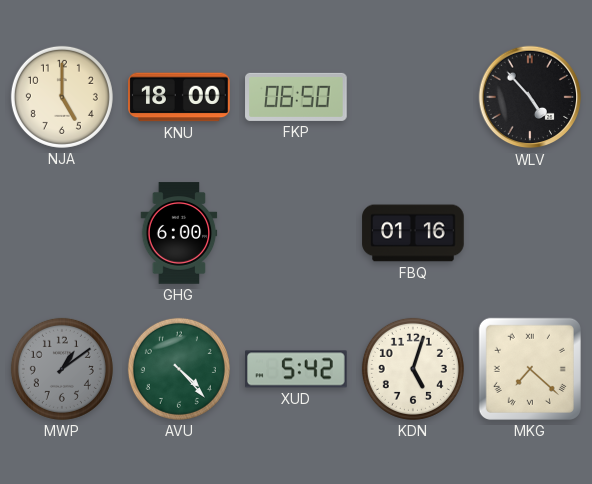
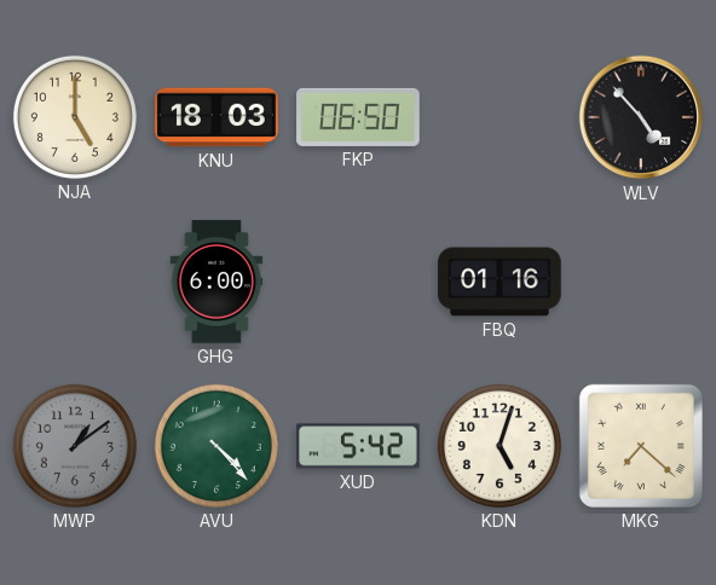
KNU: 18:00 -> 18:03 (216, 117)
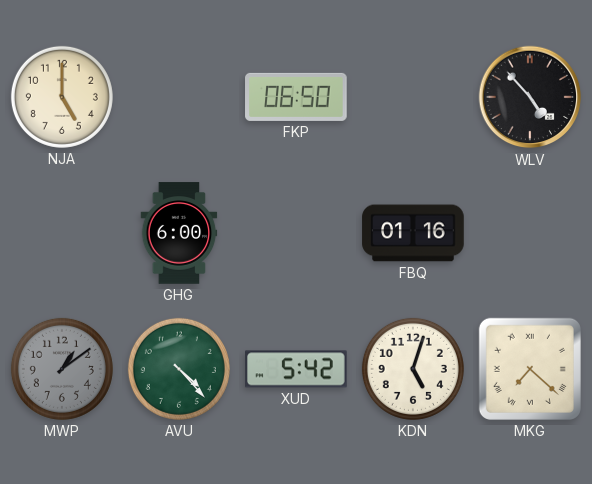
KNU: 18:03 -> none (216, 117)
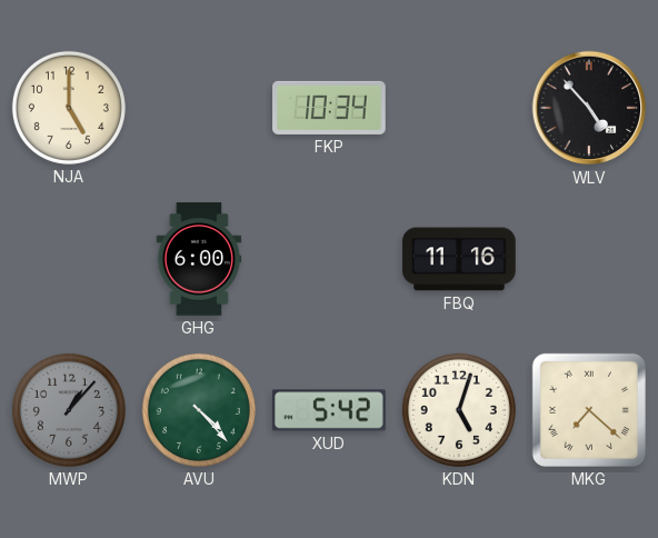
FKP: 06:50 -> 10:34 (329, 108)
FBQ: 01:16 -> 11:16 (459, 259)
MWP: 1:09 -> 1:07 (69, 410)
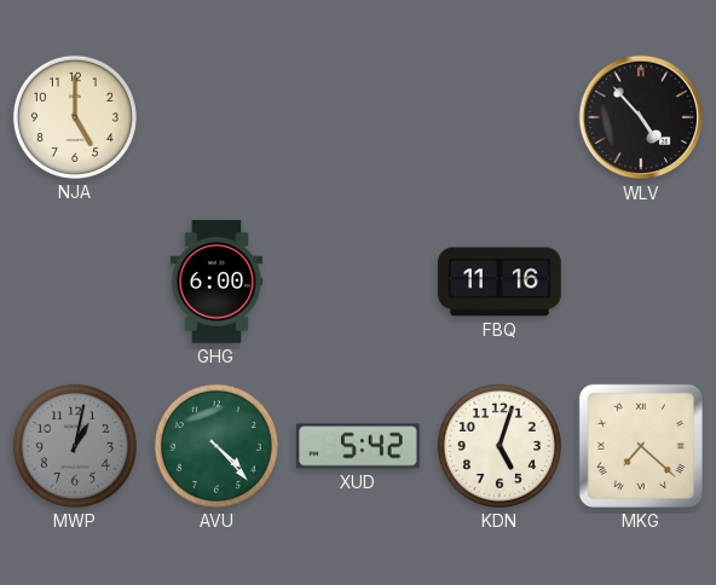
FKP: 10:34 -> none (329, 108)
MWP: 1:07 -> 1:02 (75, 446)
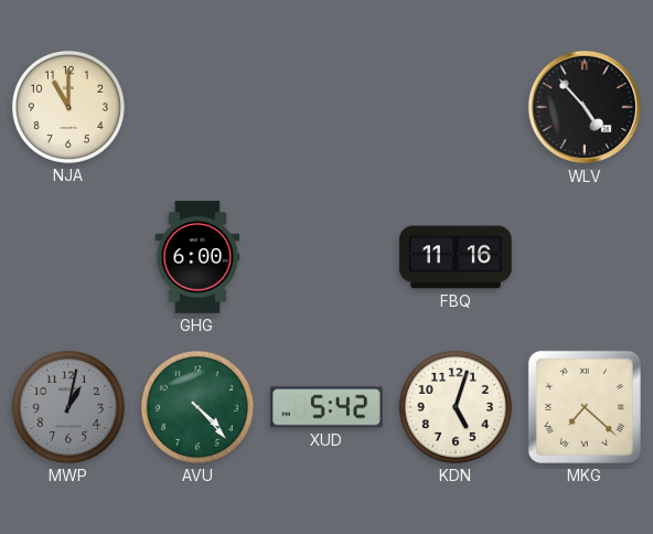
NJA: 5:00 -> 11:00 (68, 107)
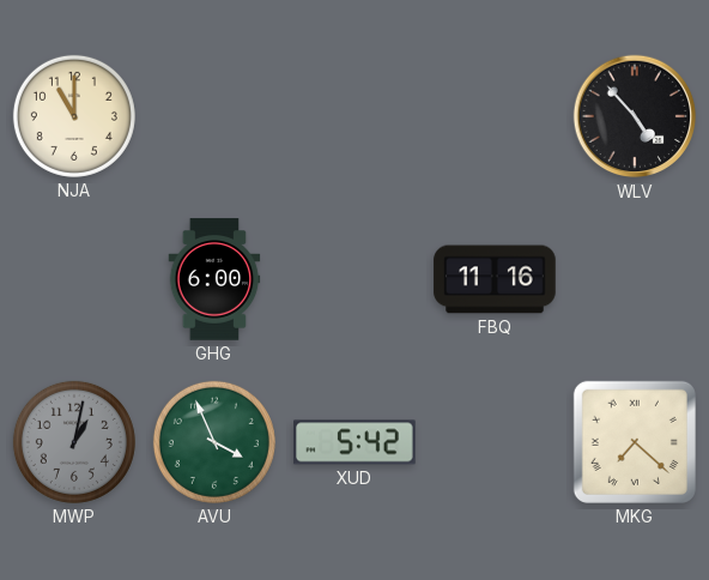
AVU: 4:23 -> 3:56 (214, 442)
KDN: 5:03 -> none (456, 407)
